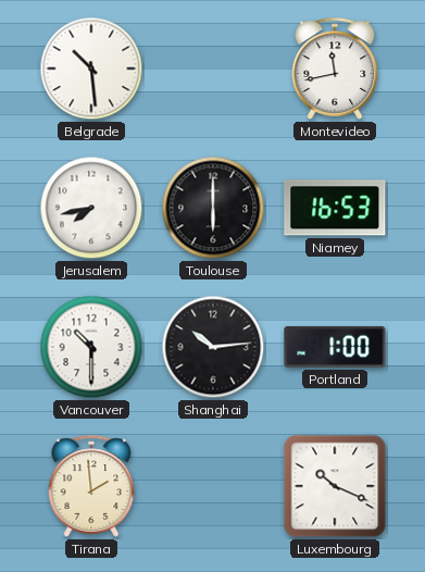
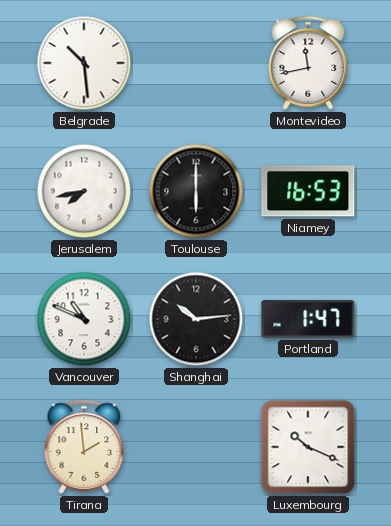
Vancouver: 10:30 -> 10:49 (84, 319)
Portland: 1:00 -> 1:47 (308, 319)
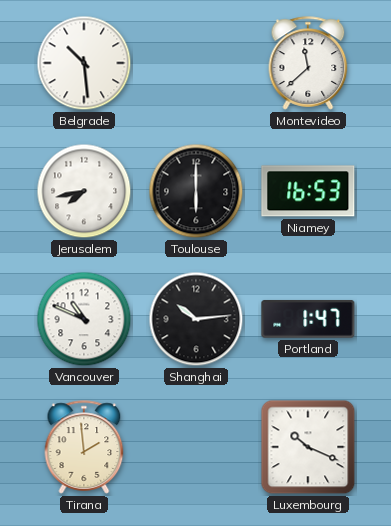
Montevideo: 11:43 -> 11:38 (308, 63)
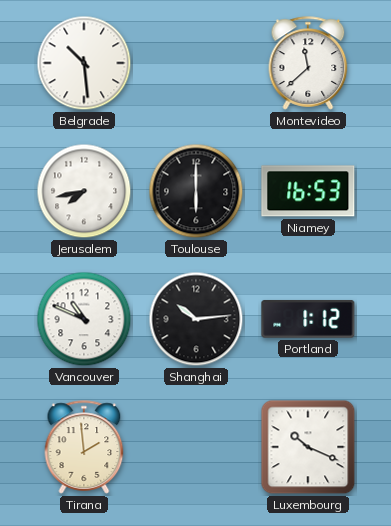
Portland: 1:47 -> 1:12 (308, 319)
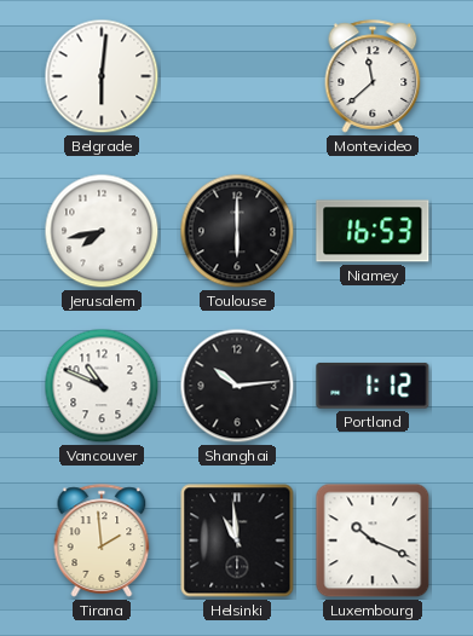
Belgrade: 10:29 -> 6:01 (102, 76)
Helsinki: none -> 10:59 (237, 540)
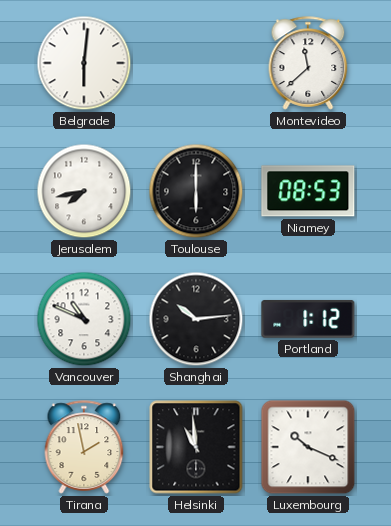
Niamey: 16:53 -> 08:53 (308, 191)
Tirana: 1:59 -> 1:58 (84, 447)
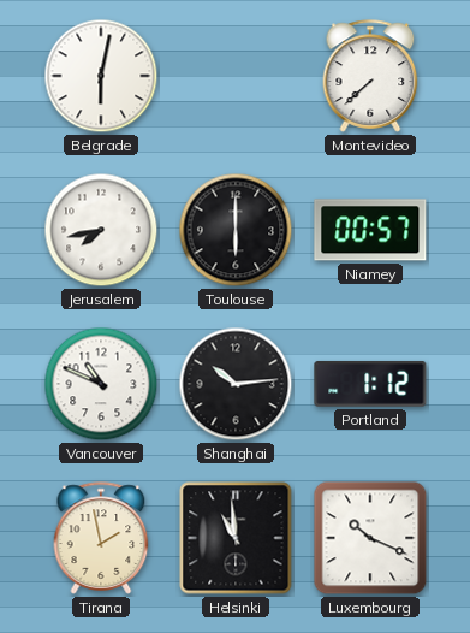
Belgrade: 6:01 -> 6:02 (101, 76)
Montevideo: 11:38 -> 7:38 (370, 76)
Niamey: 08:53 -> 00:57 (370, 230)
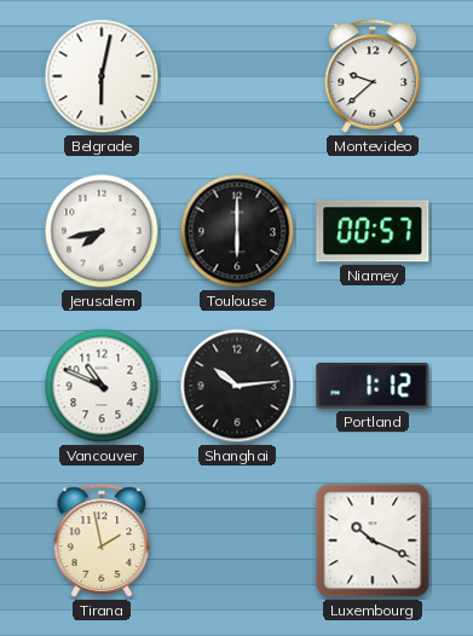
Montevideo: 7:38 -> 9:38 (373, 76)
Helsinki: 10:59 -> none (236, 538)
